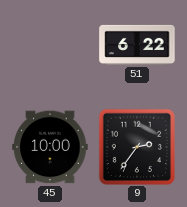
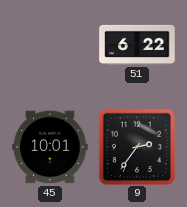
45: 10:00 -> 10:01 (50, 147)
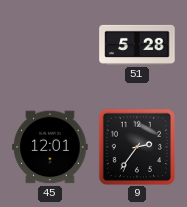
51: 6:22 -> 5:28 (137, 45)
45: 10:01 -> 12:01 (50, 147)
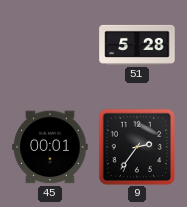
45: 12:01 -> 00:01 (50, 147)
